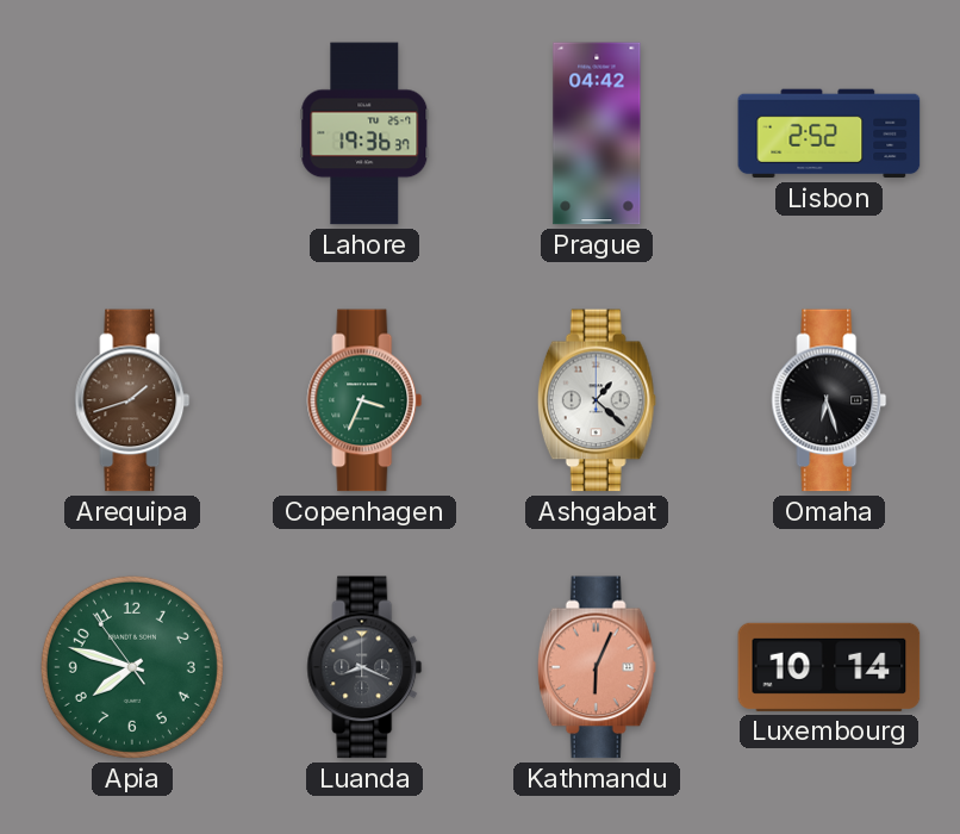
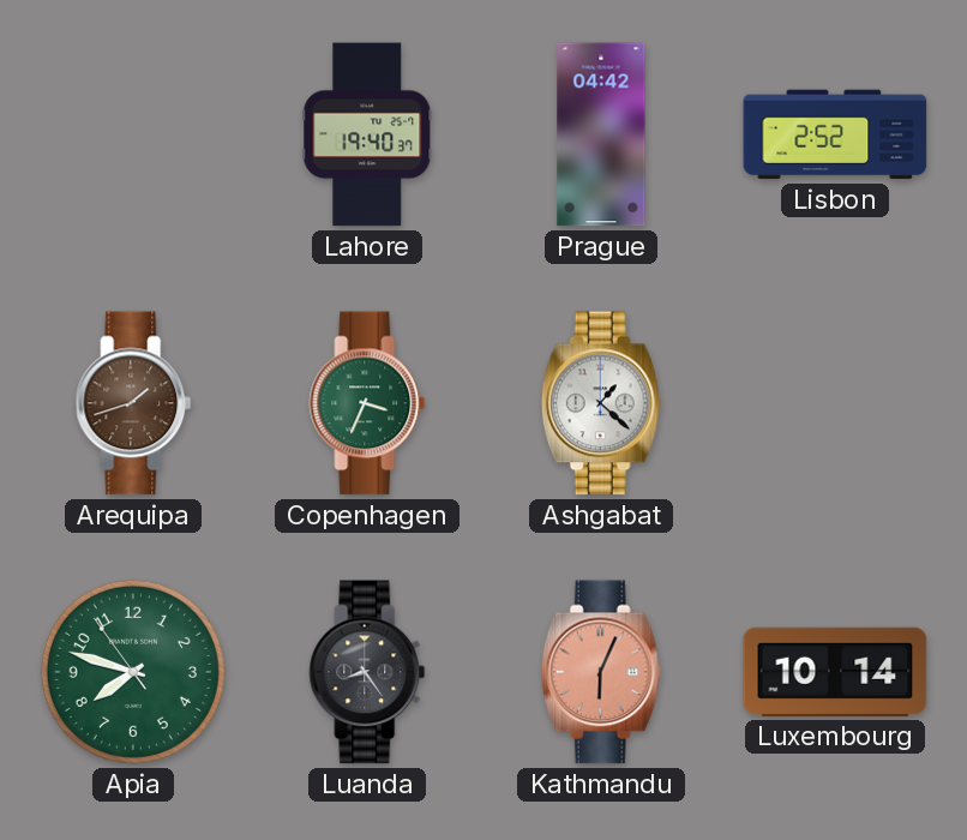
Lahore: 19:36 -> 19:40 (367, 134)
Omaha: 6:27 -> none (829, 400)
Luanda: 8:19 -> 8:24 (367, 672)
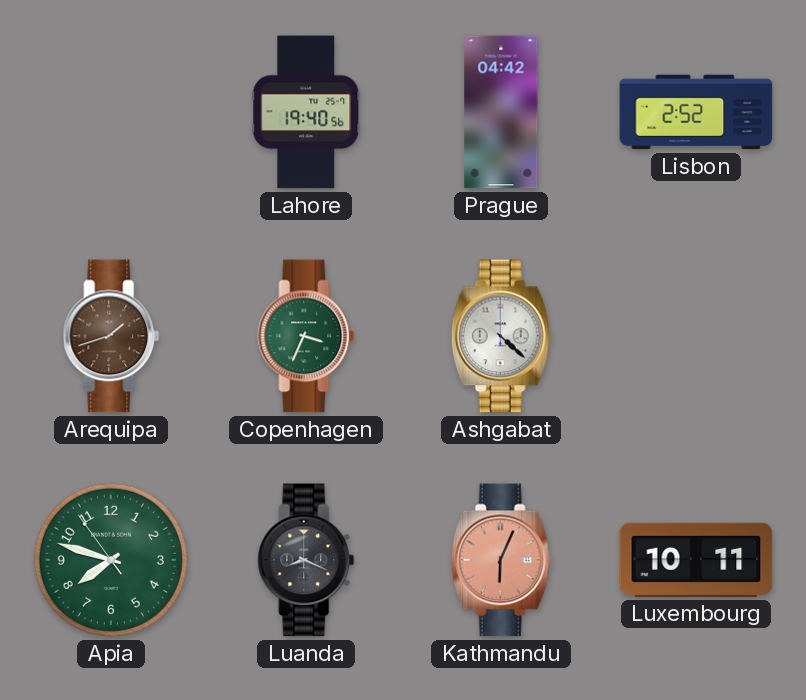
Lahore: 19:40:37 -> 19:40:56 (306, 112)
Ashgabat: 1:22 -> 4:22 (501, 336)
Luanda: 8:24 -> 8:19 (306, 560)
Luxembourg: 10:14 -> 10:11 (696, 560)
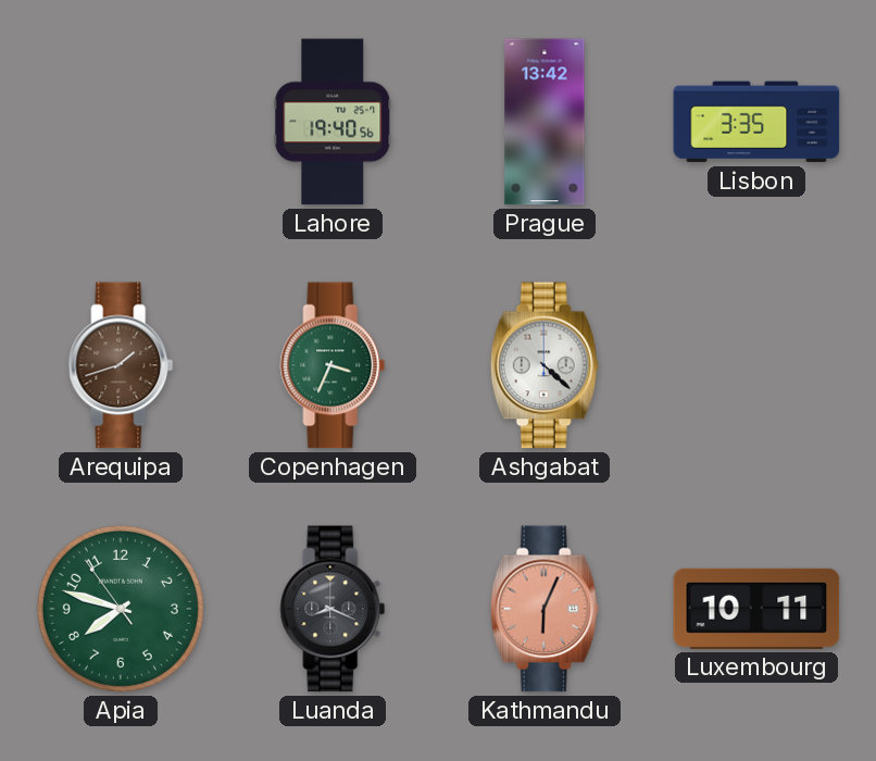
Prague: 04:42 -> 13:42 (545, 122)
Lisbon: 2:52 -> 3:35 (756, 122)
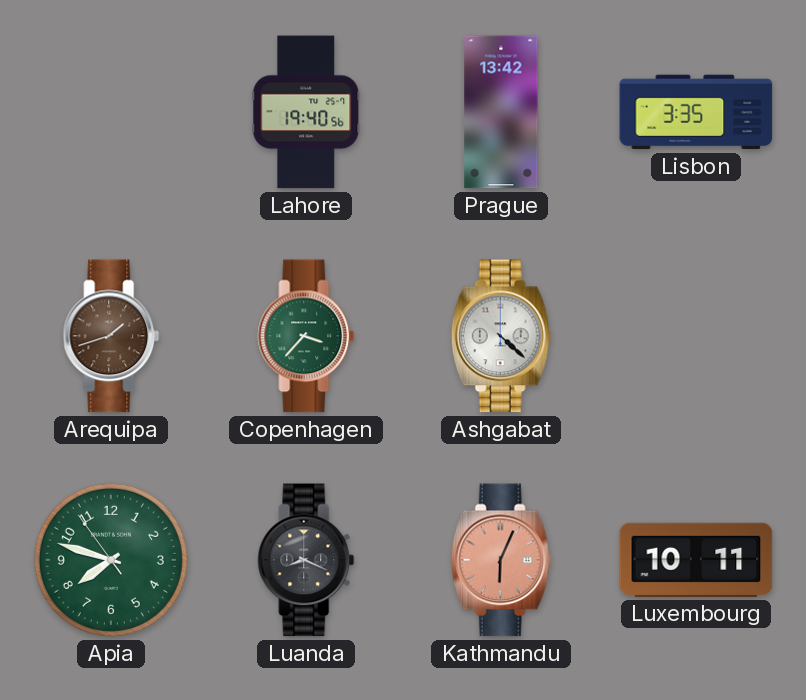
Copenhagen: 3:34 -> 3:37 (306, 336)
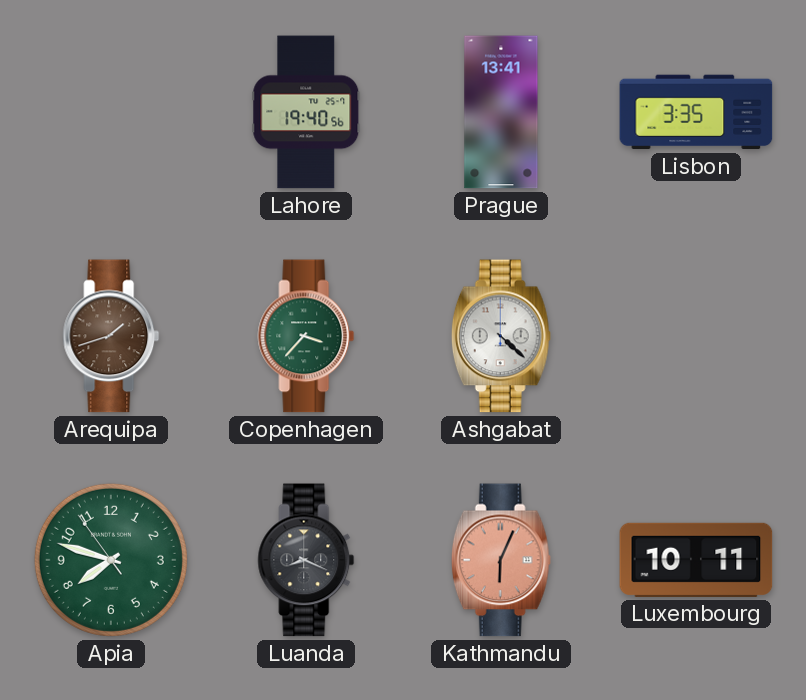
Prague: 13:42 -> 13:41 (501, 112)
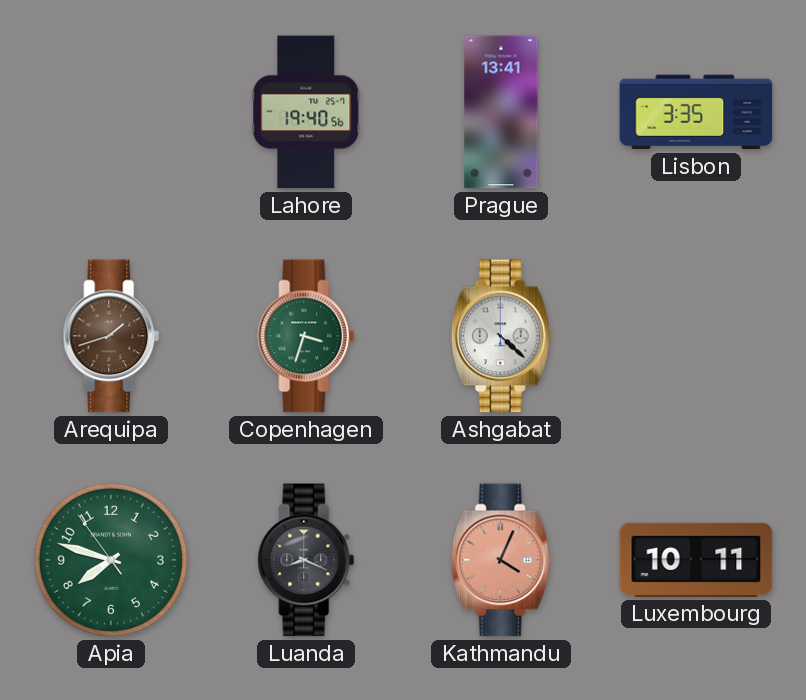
Copenhagen: 3:37 -> 3:33 (306, 336)
Kathmandu: 6:04 -> 4:04 (501, 560)
